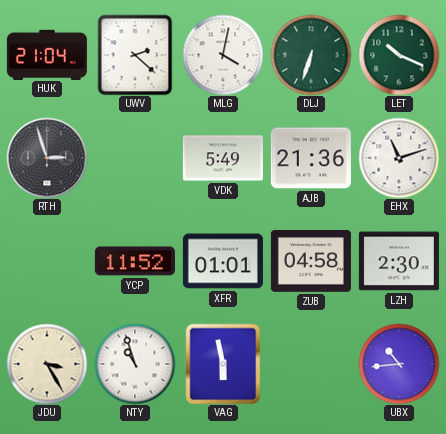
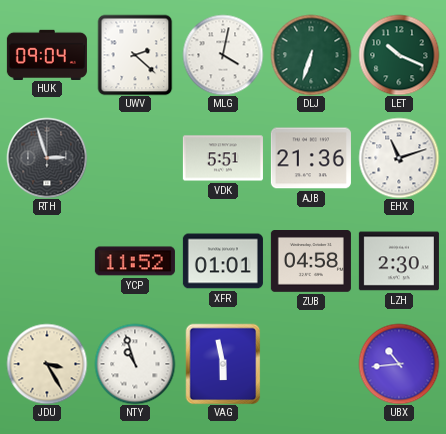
HUK: 21:04 -> 09:04 (47, 54)
VDK: 5:49 -> 5:51 (223, 158)
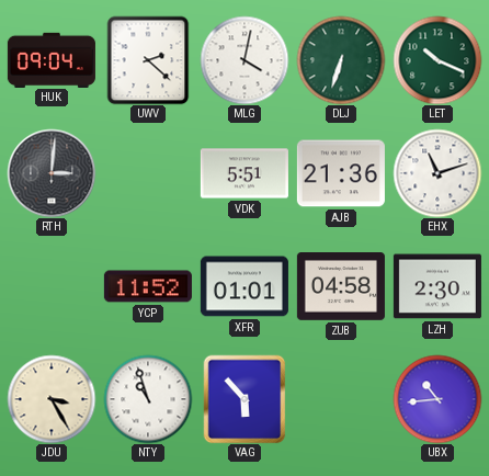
RTH: 2:57 -> 3:01 (52, 173)
VAG: 5:58 -> 5:53 (244, 399)
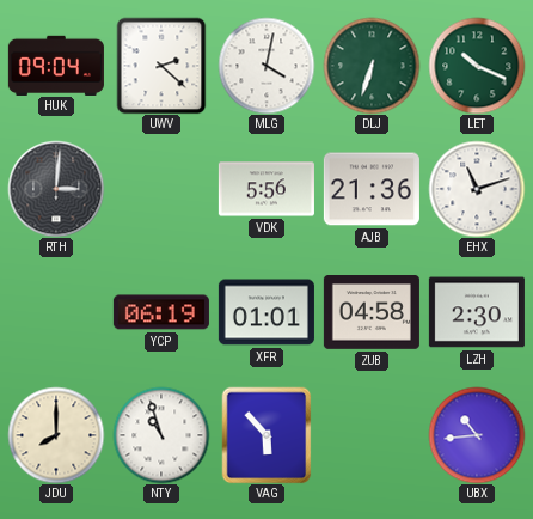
VDK: 5:51 -> 5:56 (266, 189)
YCP: 11:52 -> 06:19 (161, 312)
JDU: 3:25 -> 8:00 (56, 435)
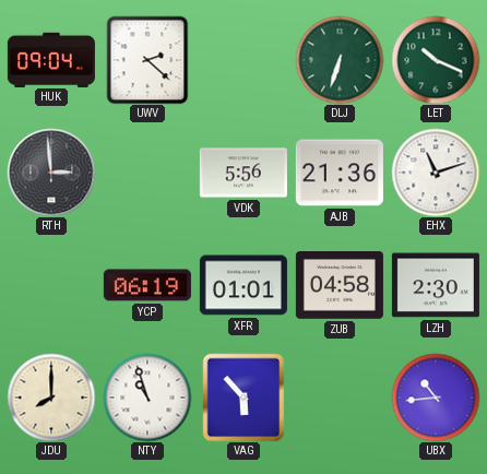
MLG: 4:02 -> none (266, 66)
RTH: 3:01 -> 2:59 (51, 173)
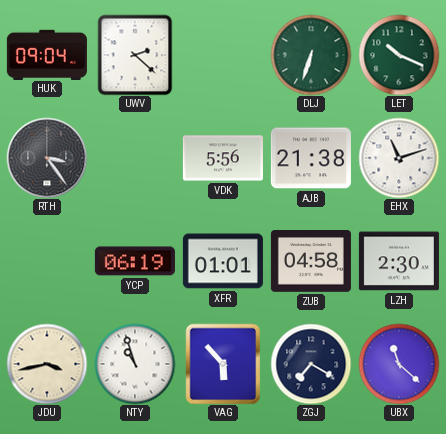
RTH: 2:59 -> 3:24 (47, 158)
AJB: 21:36 -> 21:38 (311, 158)
JDU: 8:00 -> 3:43 (47, 364)
ZGJ: none -> 7:20 (311, 364)
UBX: 10:44 -> 11:22 (399, 364)
